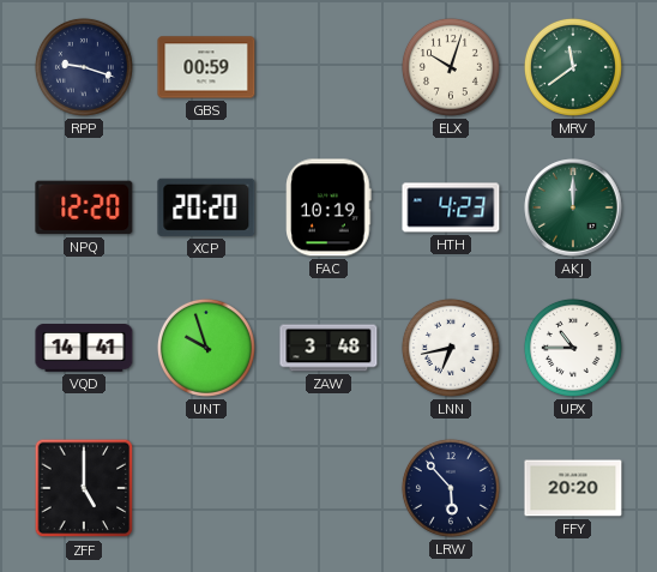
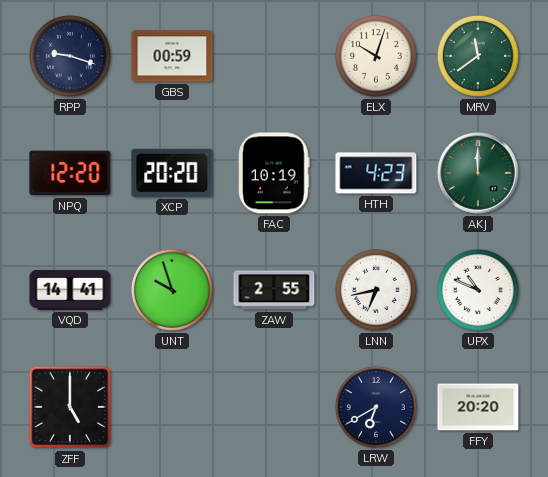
ZAW: 3:48 -> 2:55 (274, 290)
UPX: 10:45 -> 10:49 (478, 290)
LRW: 5:53 -> 6:40 (376, 407)
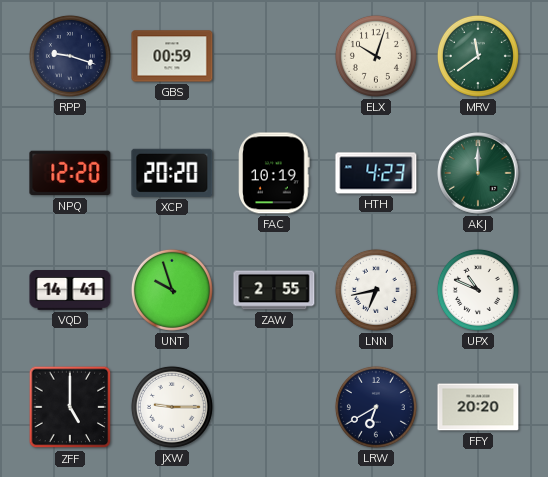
JXW: none -> 9:15 (172, 407)
